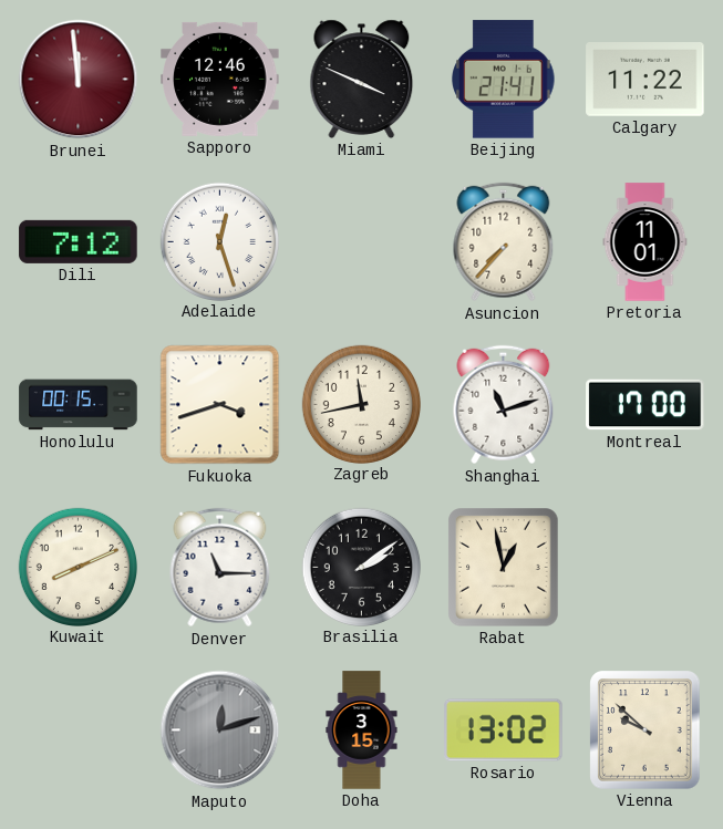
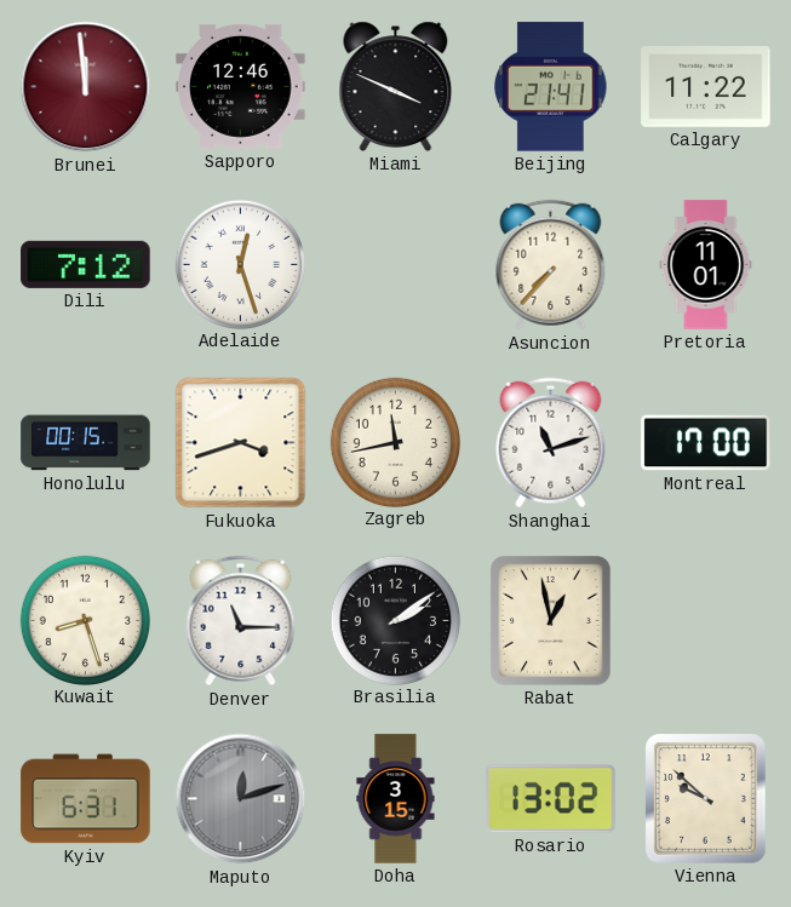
Kuwait: 8:11 -> 8:27 (85, 620)
Kyiv: none -> 6:31 (86, 799)
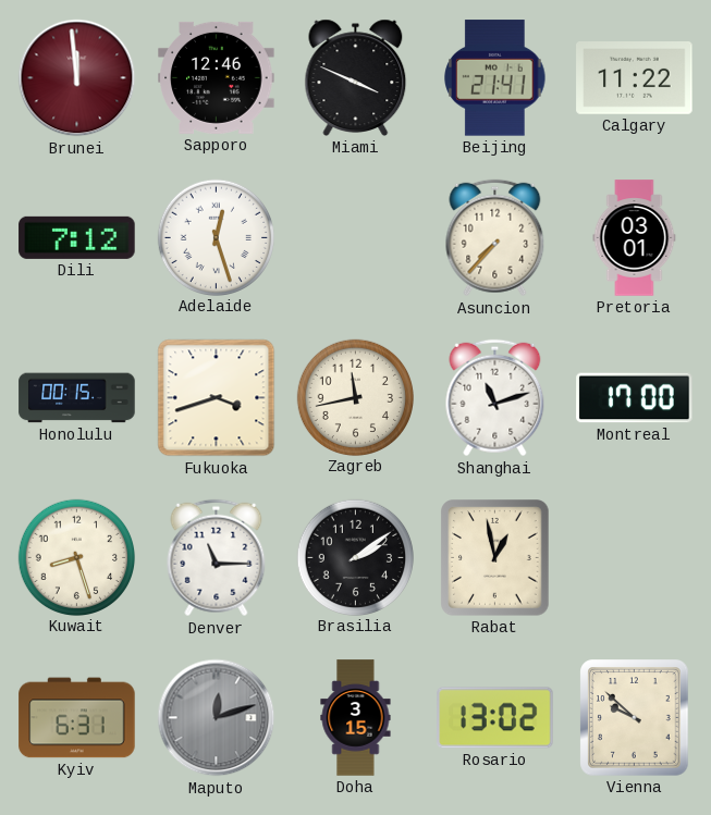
Pretoria: 11:01 -> 03:01 (635, 238)
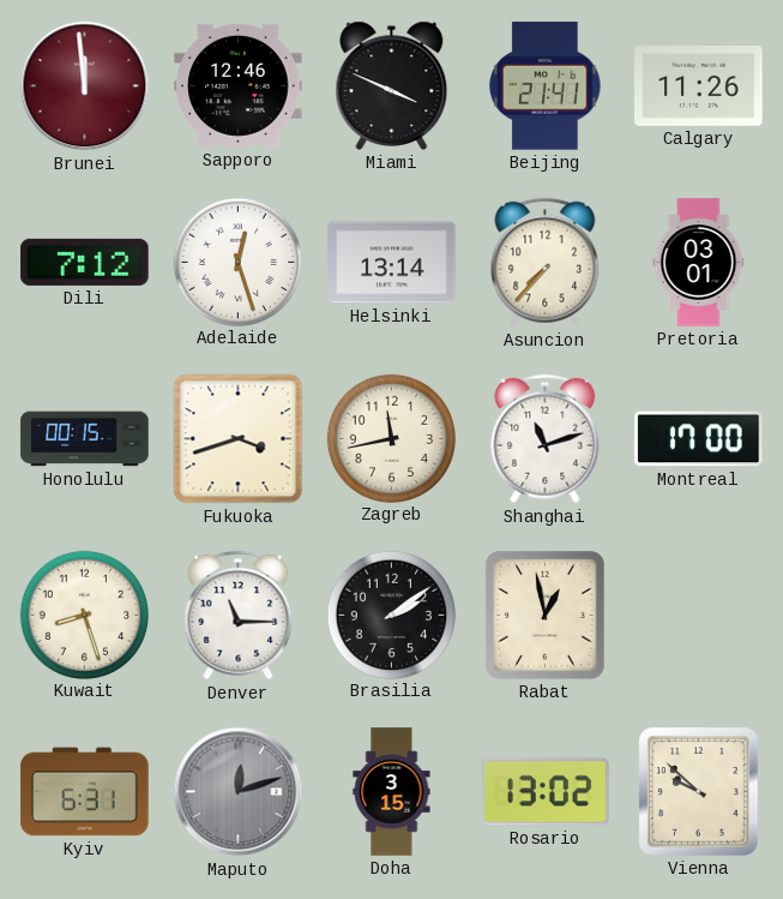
Calgary: 11:22 -> 11:26 (699, 86)
Helsinki: none -> 13:14 (392, 263)
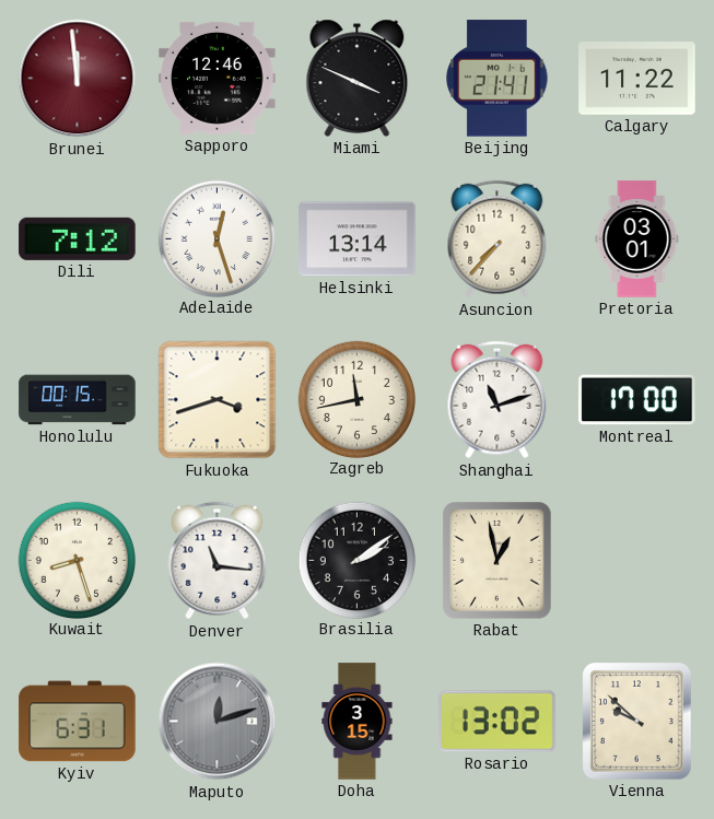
Calgary: 11:26 -> 11:22 (637, 79)
Denver: 11:15 -> 11:16 (218, 561)
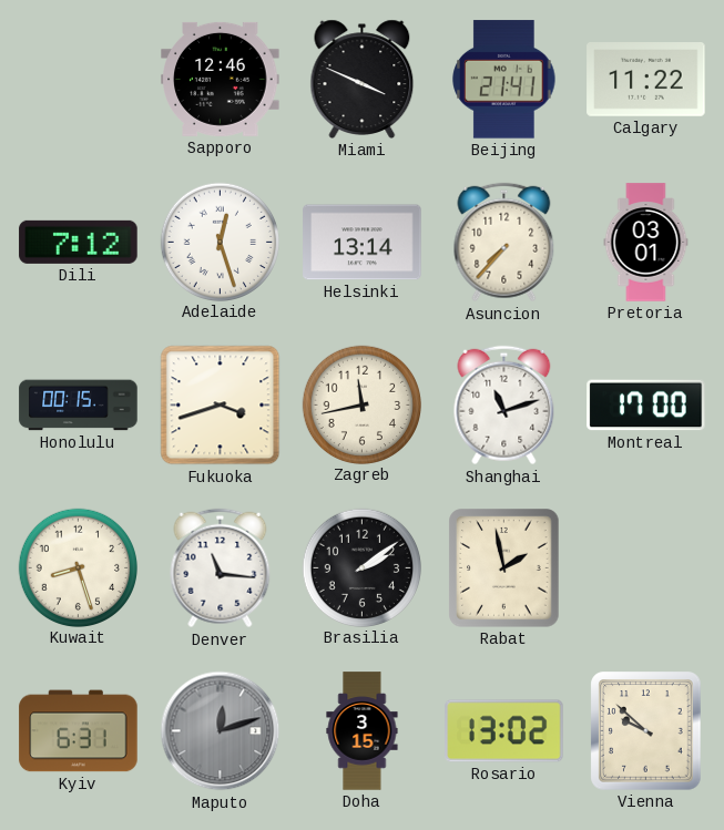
Brunei: 11:59 -> none (78, 79)
Rabat: 12:58 -> 1:58 (504, 568)
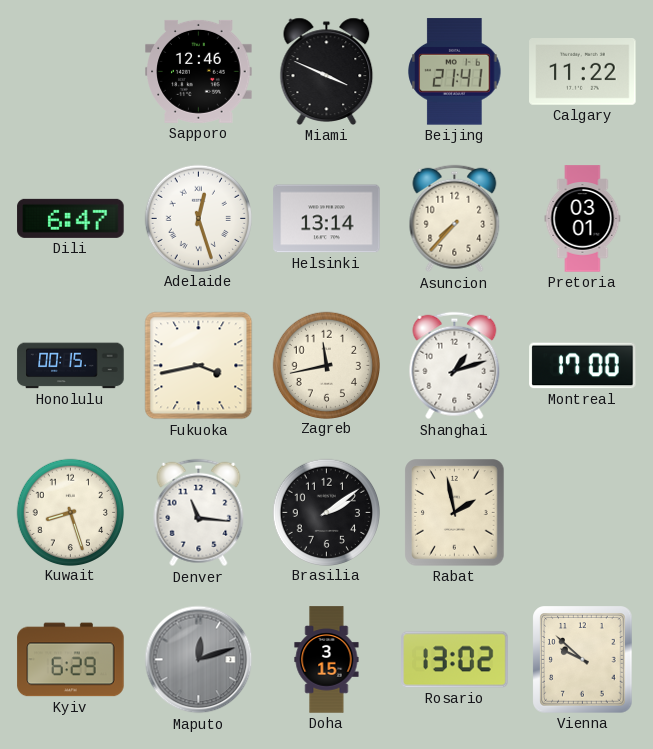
Dili: 7:12 -> 6:47 (71, 218)
Fukuoka: 3:42 -> 3:43 (199, 366)
Shanghai: 11:12 -> 1:12 (455, 366)
Kyiv: 6:31 -> 6:29 (71, 660)
